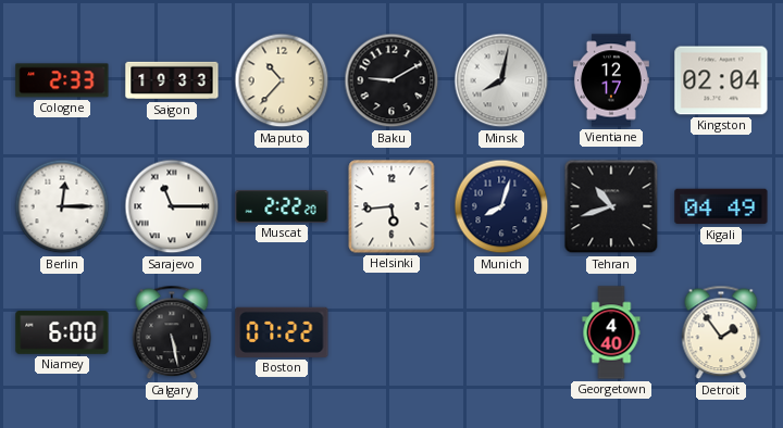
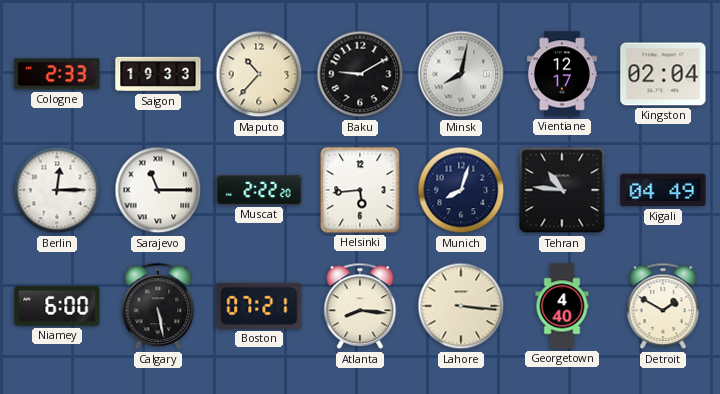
Tehran: 10:42 -> 10:46 (562, 190)
Boston: 07:22 -> 07:21 (259, 306)
Atlanta: none -> 8:16 (360, 306)
Lahore: none -> 3:16 (461, 306)
Detroit: 1:54 -> 1:50 (663, 306)
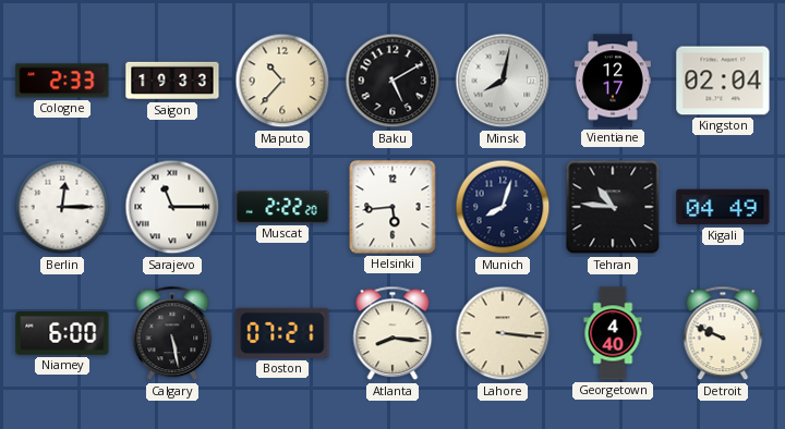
Baku: 9:10 -> 5:10 (392, 81)
Detroit: 1:50 -> 9:49 (723, 333)
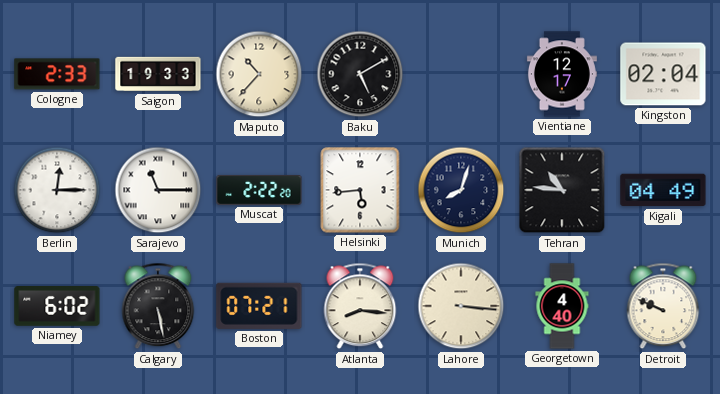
Minsk: 8:02 -> none (503, 81)
Niamey: 6:00 -> 6:02 (57, 307)
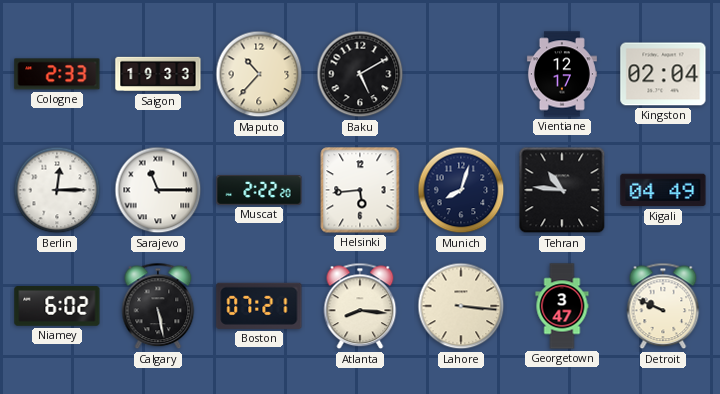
Georgetown: 4:40 -> 3:47 (562, 306)
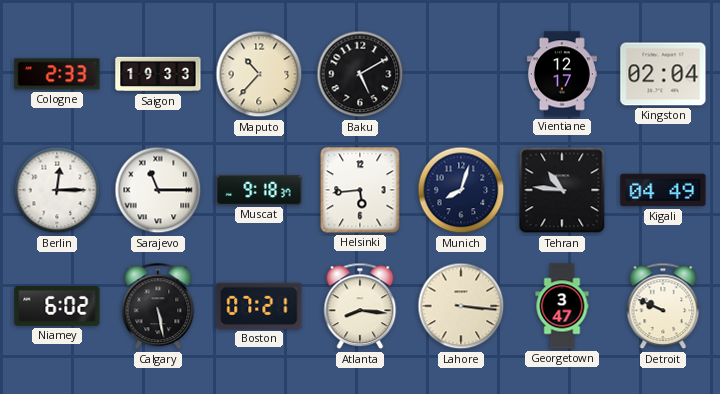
Muscat: 2:22 -> 9:18 (259, 190)
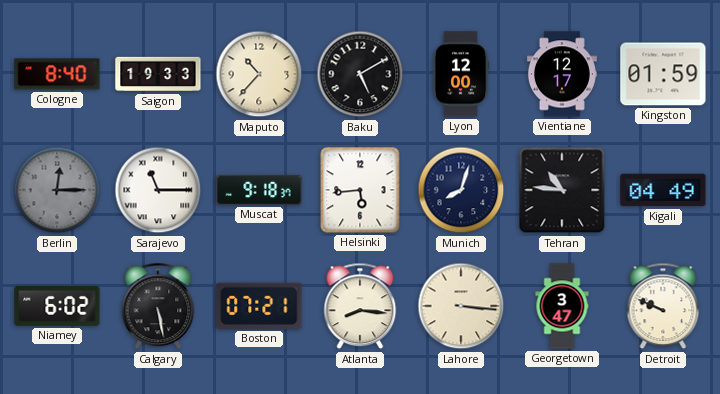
Cologne: 2:33 -> 8:40 (57, 74)
Lyon: none -> 12:00 (461, 74)
Kingston: 02:04 -> 01:59 (663, 74)
Berlin dial: white -> grey (57, 190)
